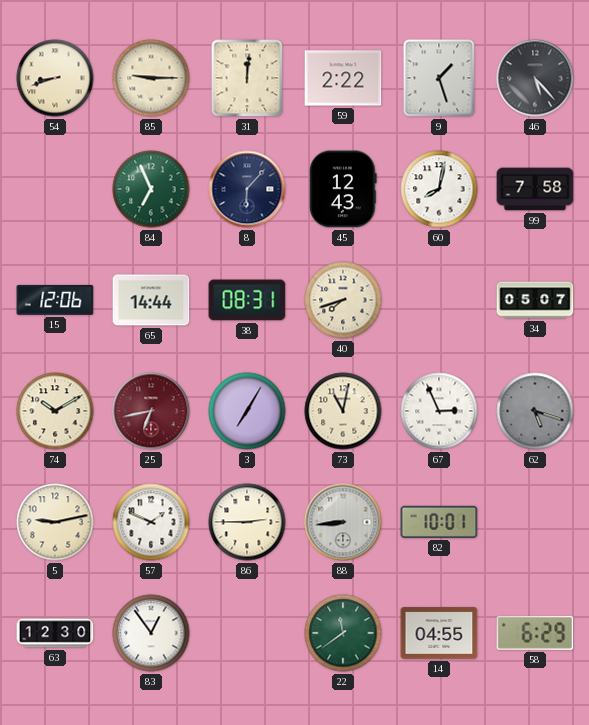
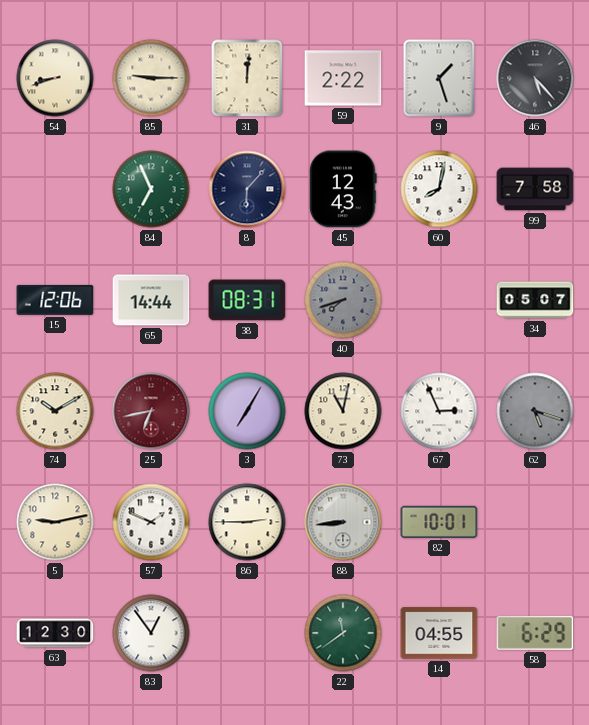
40 dial: cream -> grey (343, 300)
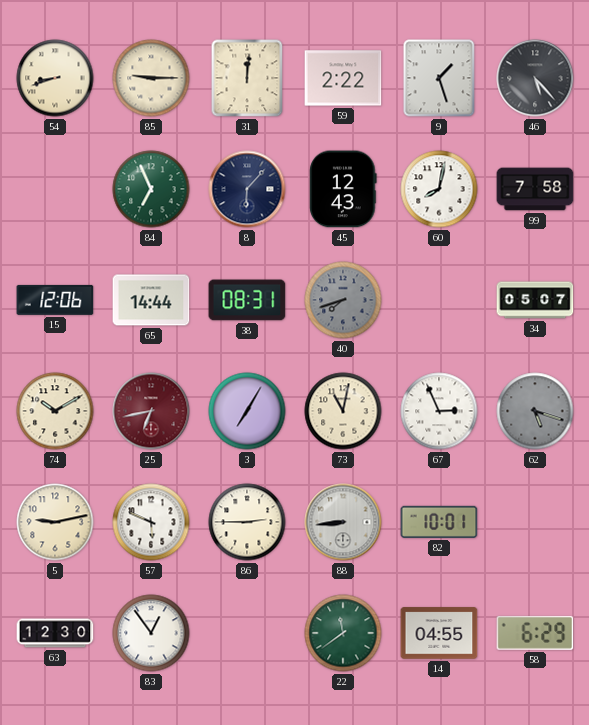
57: 1:49 -> 5:49 (151, 522)
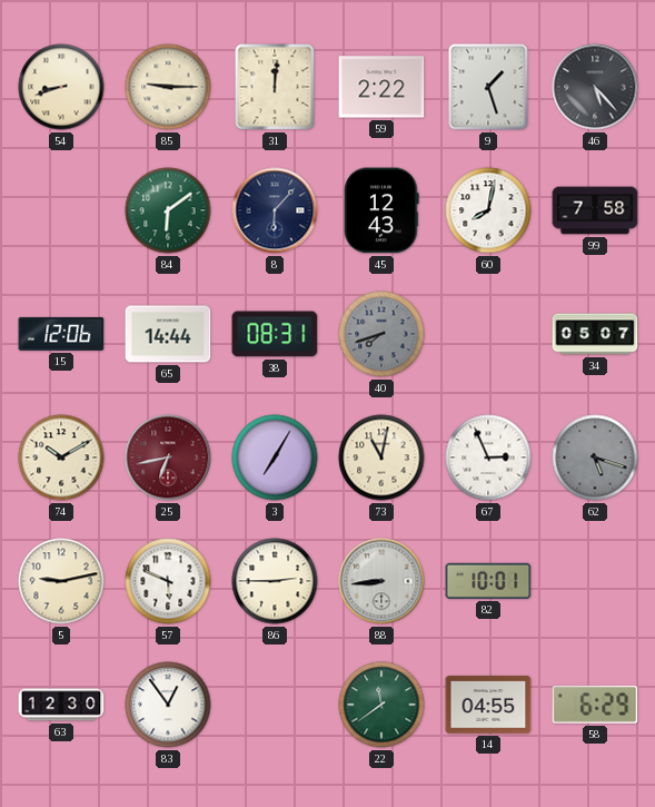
84: 6:56 -> 6:09 (168, 210)
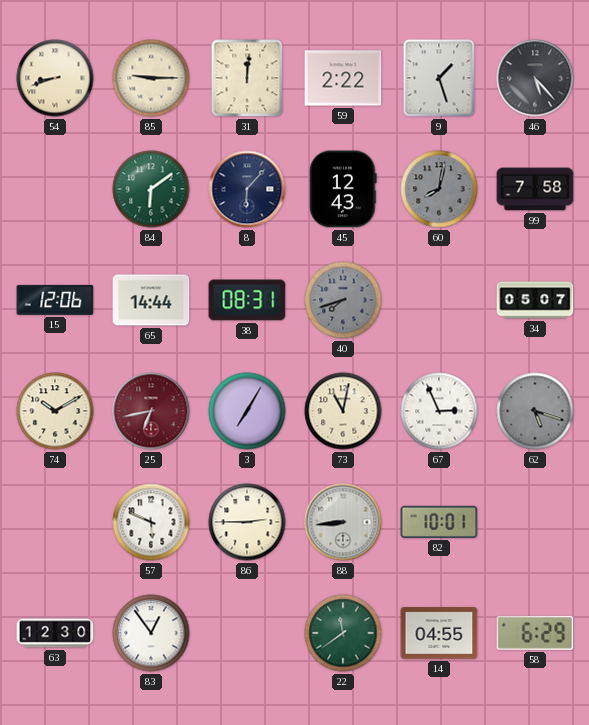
60 dial: white -> grey (439, 189)
5: 9:13 -> none (61, 581)
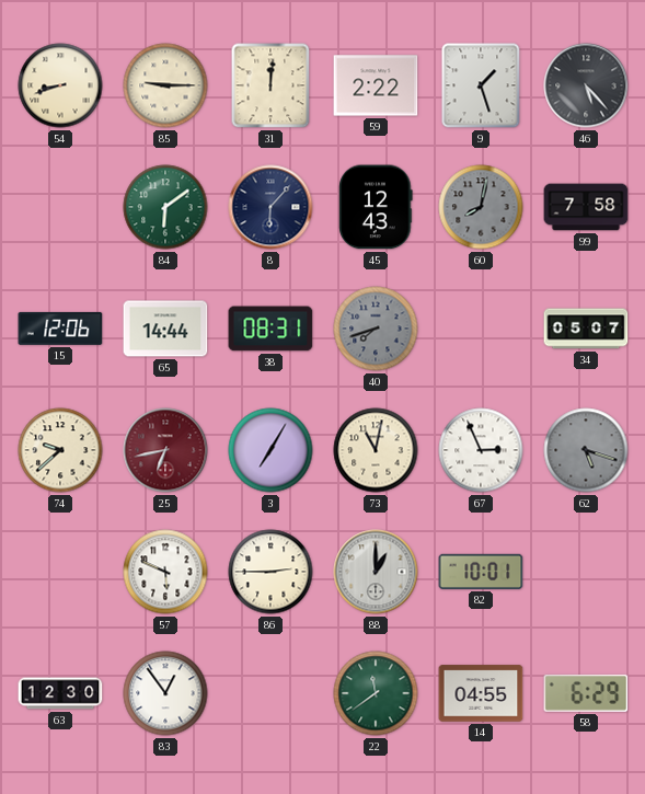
74: 10:10 -> 9:38 (60, 450)
88: 8:44 -> 1:00 (376, 572)
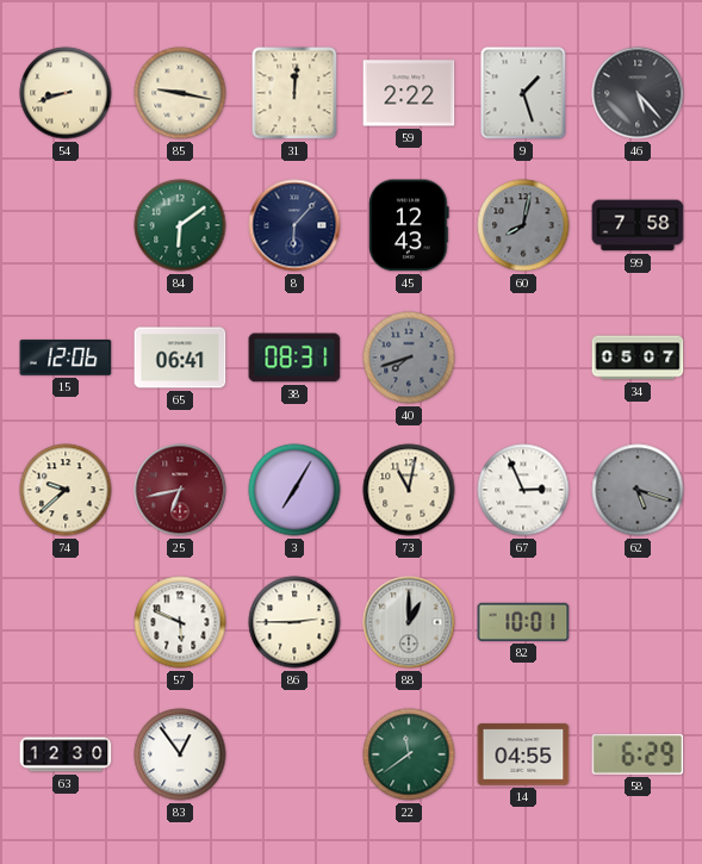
85: 9:15 -> 9:17 (180, 93)
65: 14:44 -> 06:41 (180, 358)
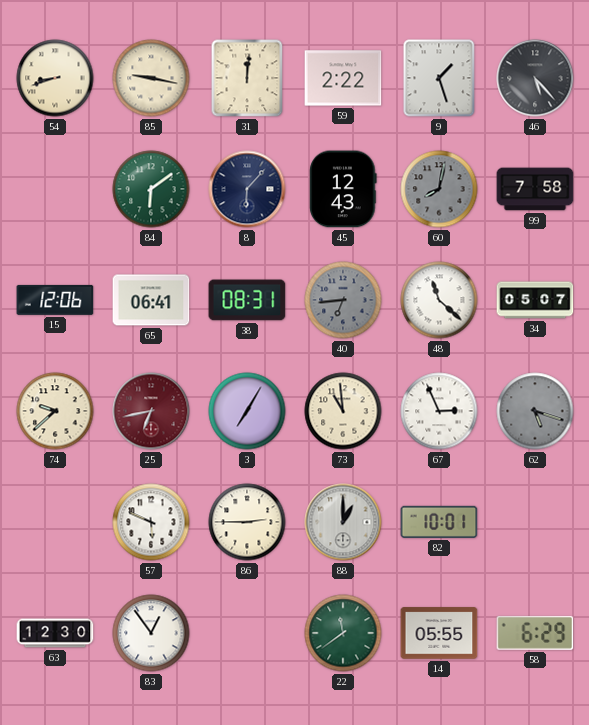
40: 7:42 -> 6:44 (343, 300)
48: none -> 11:22 (439, 300)
73: 11:02 -> 10:59 (343, 411)
14: 04:55 -> 05:55 (439, 633)
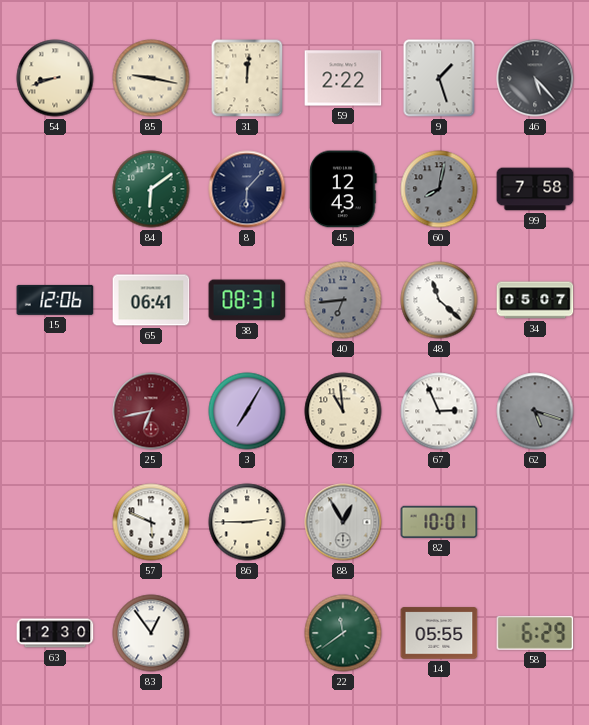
74: 9:38 -> none (55, 411)
88: 1:00 -> 12:55 (343, 522)
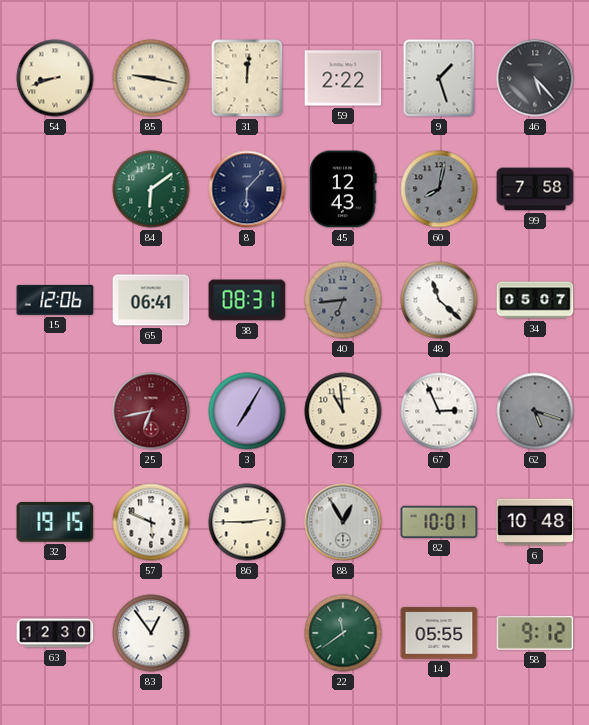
32: none -> 19:15 (55, 522)
6: none -> 10:48 (535, 522)
58: 6:29 -> 9:12 (535, 633)
